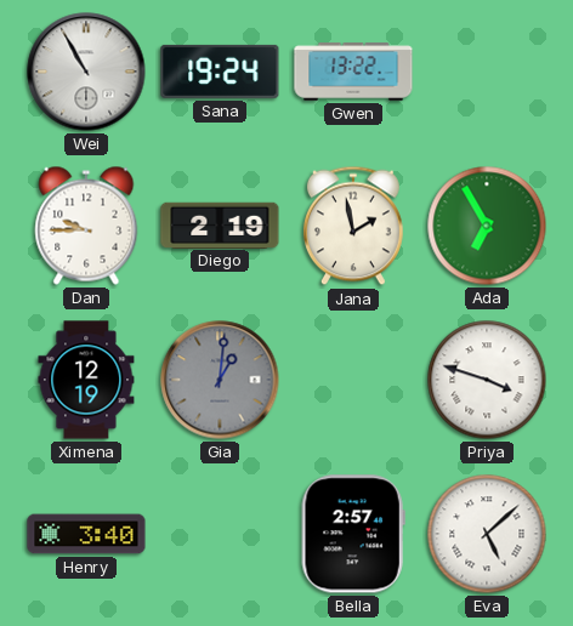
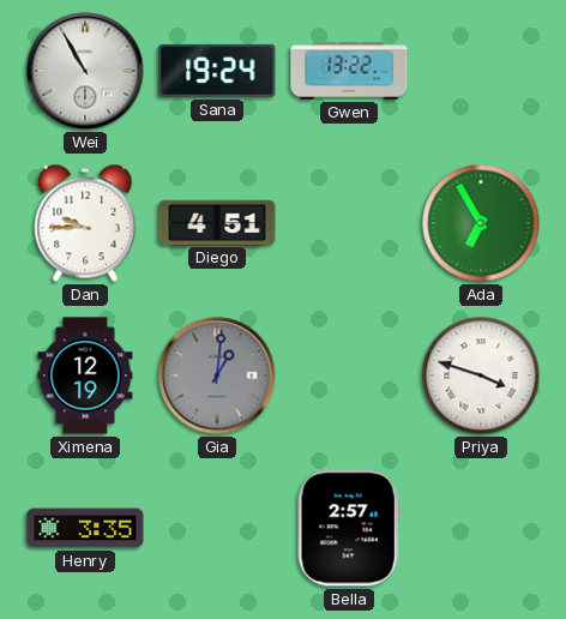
Diego: 2:19 -> 4:51 (217, 222)
Jana: 1:58 -> none (353, 226)
Henry: 3:40 -> 3:35 (85, 528)
Eva: 5:08 -> none (487, 534)
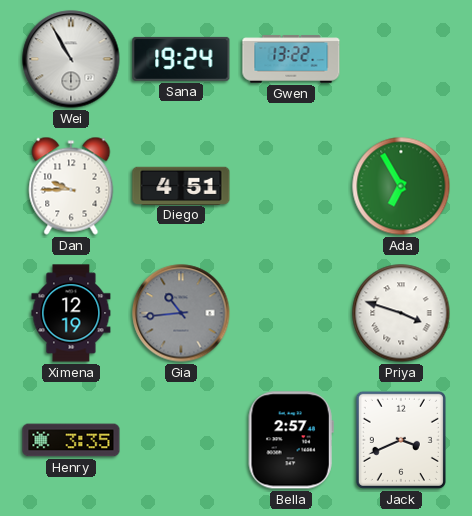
Gia: 1:01 -> 10:44 (181, 313)
Jack: none -> 3:41 (401, 440)
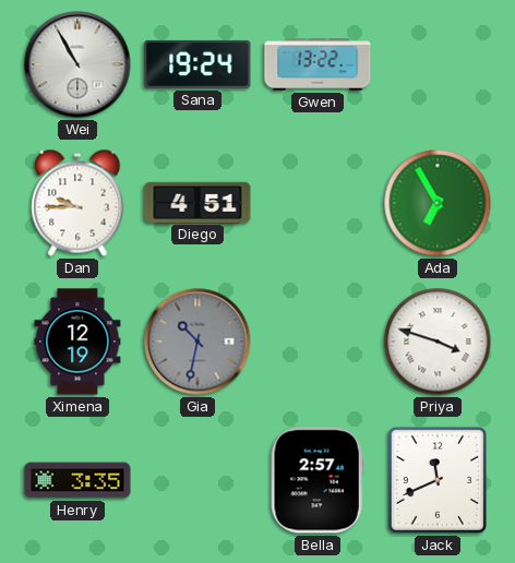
Gia: 10:44 -> 10:32 (197, 342)
Jack: 3:41 -> 11:41 (438, 480)
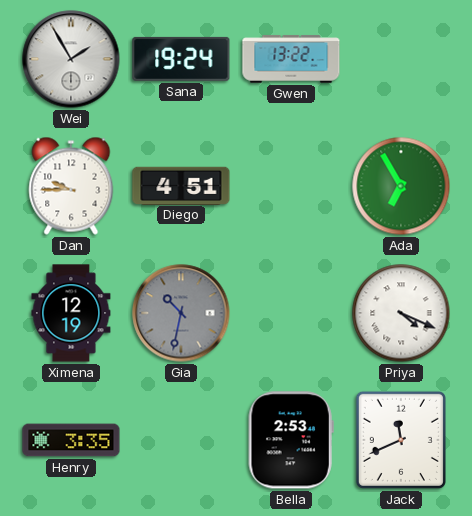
Wei: 10:55 -> 1:55 (71, 59)
Priya: 3:48 -> 4:19 (401, 313)
Bella: 2:57 -> 2:53 (291, 440)
